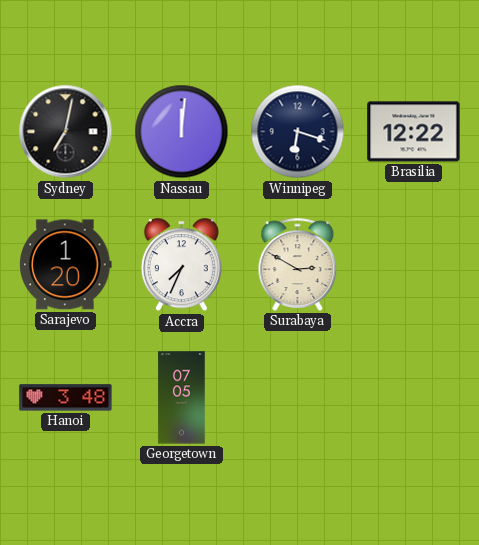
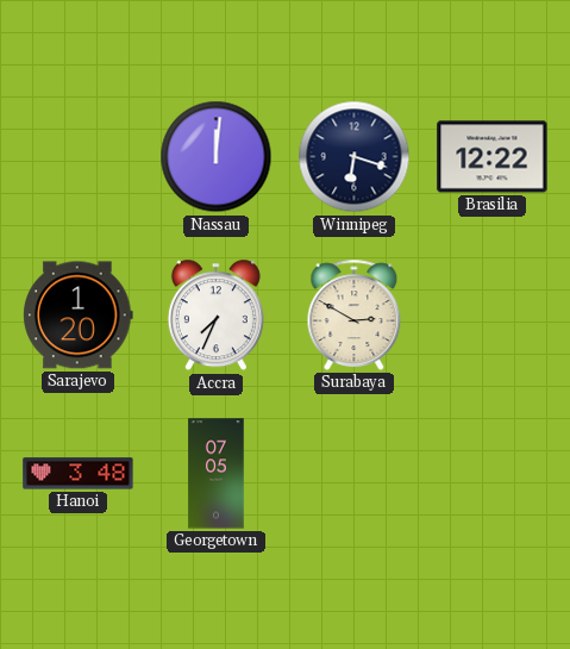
Sydney: 7:02 -> none (66, 132)
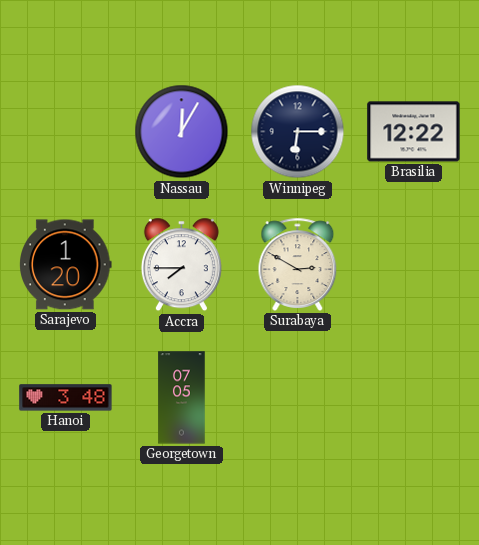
Nassau: 12:01 -> 12:05 (182, 132)
Winnipeg: 6:18 -> 6:15 (298, 132)
Accra: 7:34 -> 7:45 (181, 265)
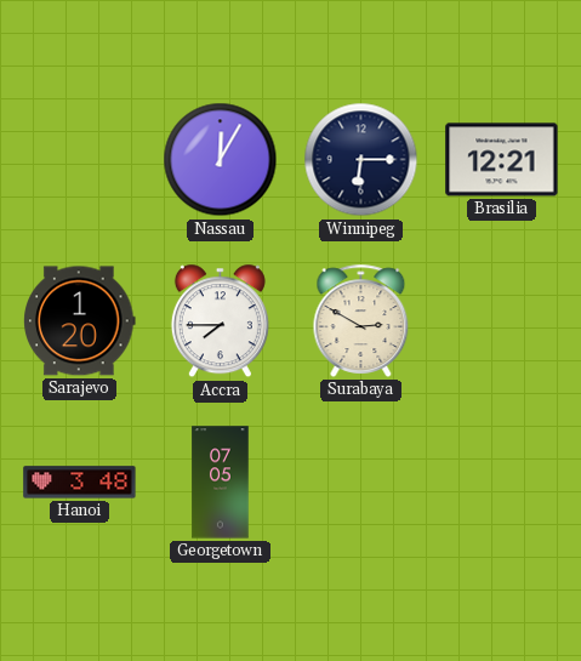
Brasilia: 12:22 -> 12:21 (502, 160)
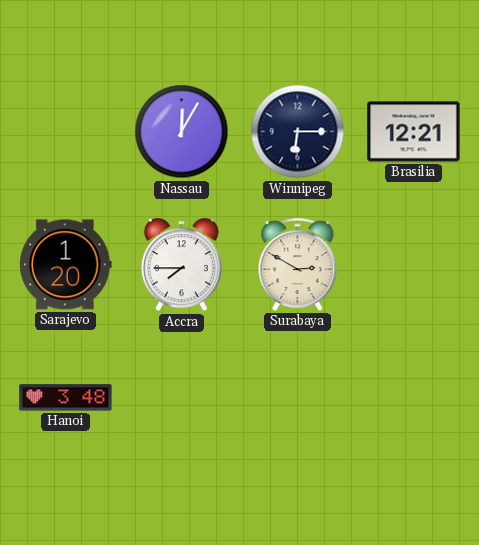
Georgetown: 07:05 -> none (221, 483)
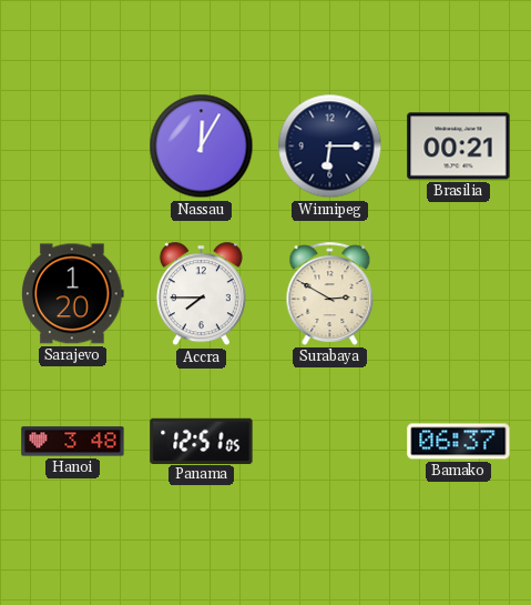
Brasilia: 12:21 -> 00:21 (459, 147)
Panama: none -> 12:51 (202, 441)
Bamako: none -> 06:37 (459, 442)
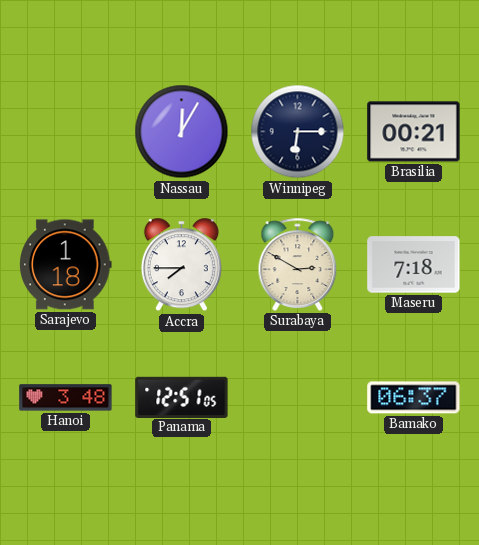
Sarajevo: 1:20 -> 1:18 (66, 265)
Maseru: none -> 7:18 (414, 265)
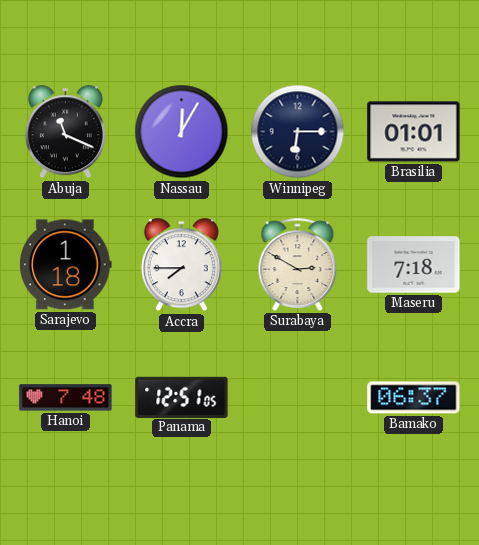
Abuja: none -> 11:19 (65, 132)
Brasilia: 00:21 -> 01:01 (414, 132)
Hanoi: 3:48 -> 7:48 (66, 398)
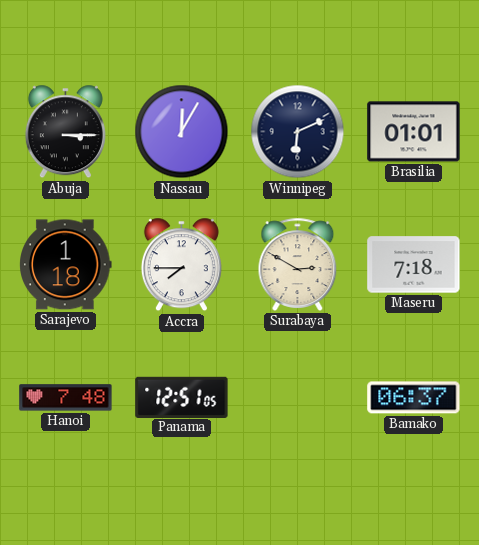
Abuja: 11:19 -> 3:15 (65, 132)
Winnipeg: 6:15 -> 6:11 (298, 132)
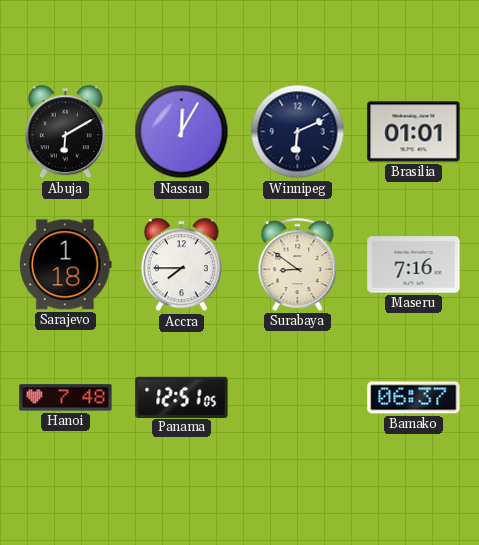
Abuja: 3:15 -> 6:10 (65, 132)
Surabaya: 2:50 -> 8:51 (298, 264)
Maseru: 7:18 -> 7:16 (414, 265)
